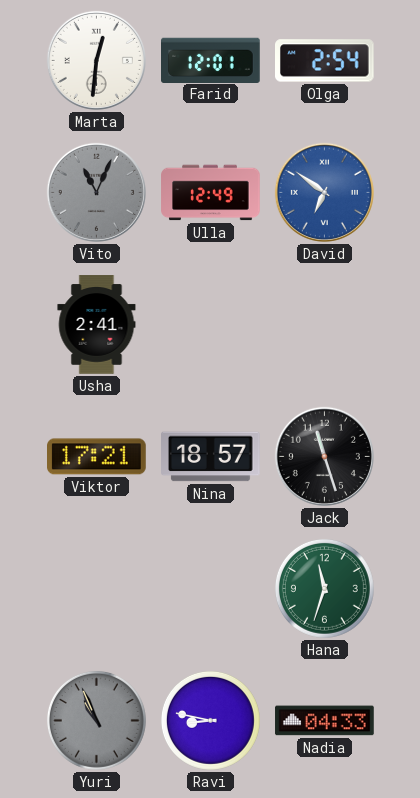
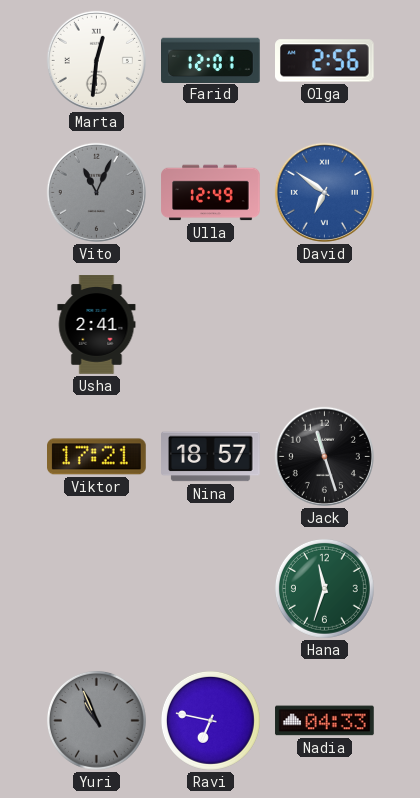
Olga: 2:54 -> 2:56 (325, 61)
Ravi: 8:47 -> 6:47 (210, 720)
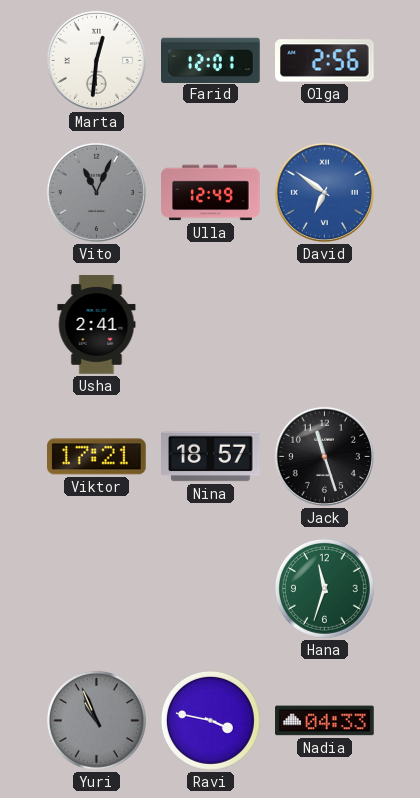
Ravi: 6:47 -> 3:47 (210, 720)
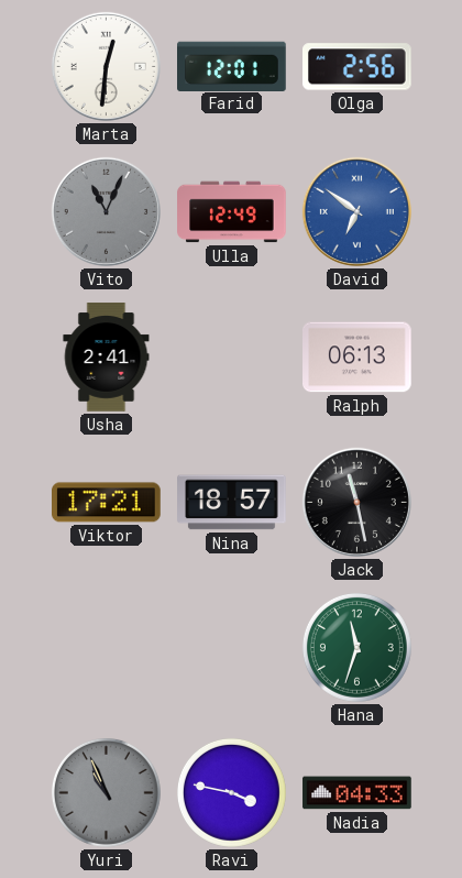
Ralph: none -> 06:13 (358, 358)
Jack: 11:27 -> 11:28 (356, 502)
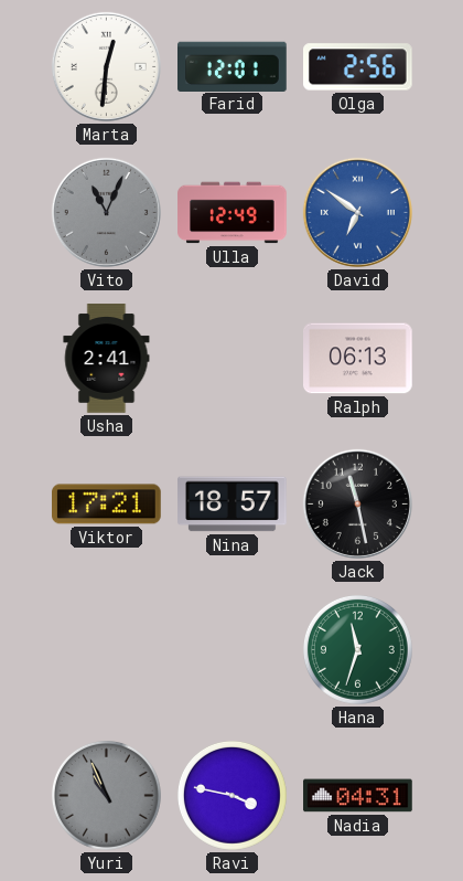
Nadia: 04:33 -> 04:31 (358, 796)
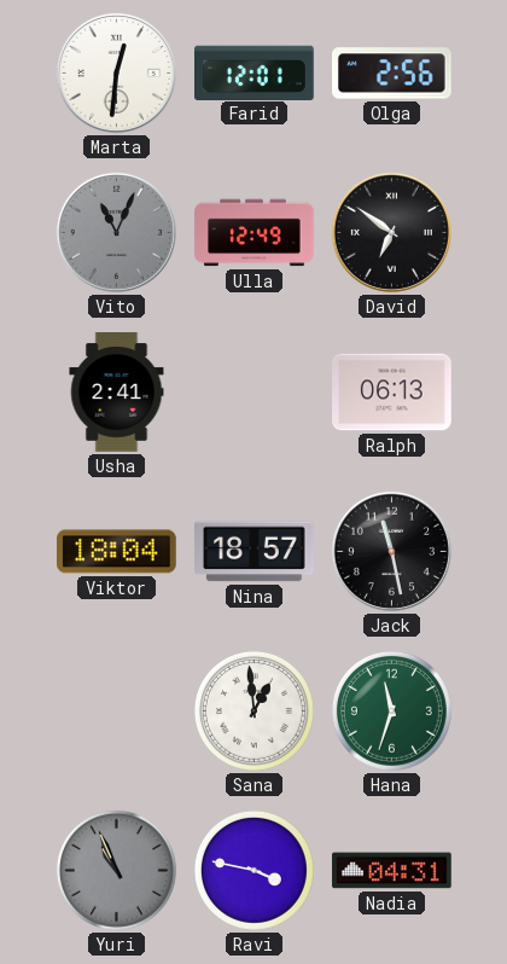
David dial: blue -> black (391, 232)
Viktor: 17:21 -> 18:04 (117, 552)
Sana: none -> 12:59 (253, 710)
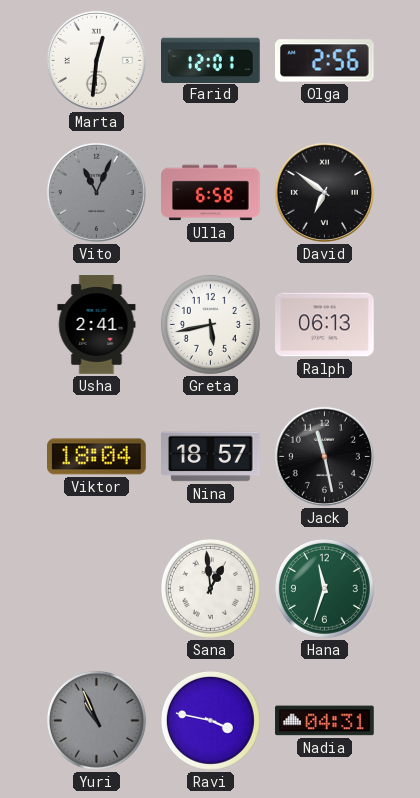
Ulla: 12:49 -> 6:58 (211, 193)
Greta: none -> 5:43 (210, 324)
